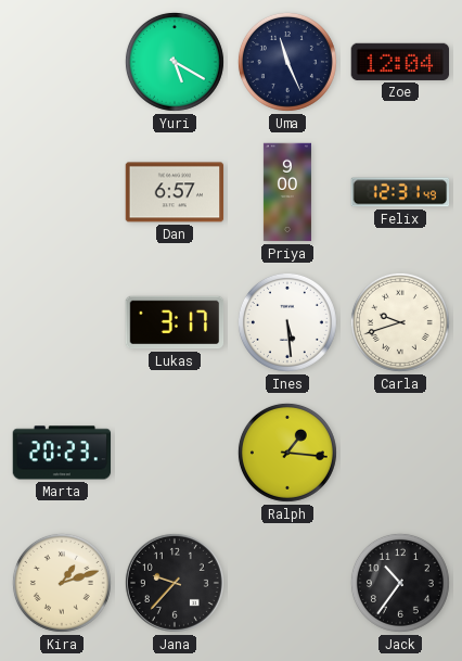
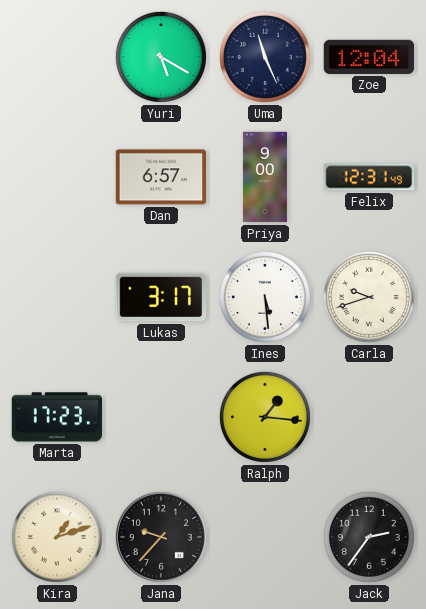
Marta: 20:23 -> 17:23 (57, 417)
Jack: 10:36 -> 2:36 (369, 537)
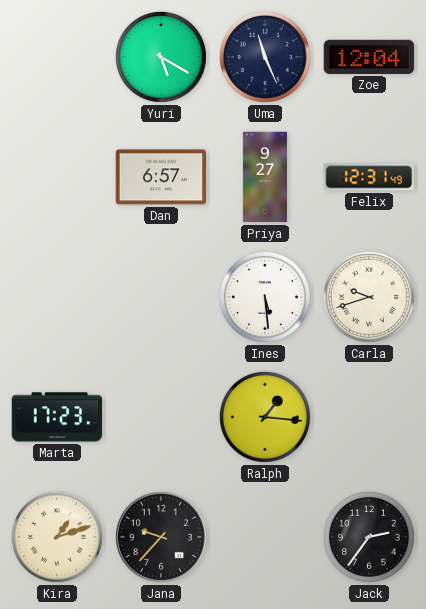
Priya: 9:00 -> 9:27 (265, 177)
Lukas: 3:17 -> none (161, 297)
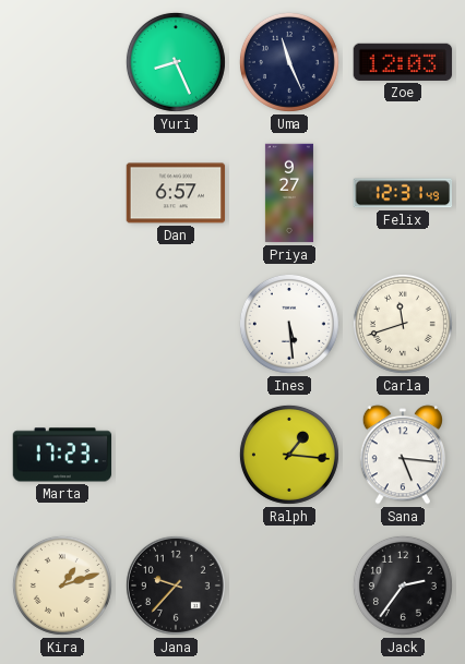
Yuri: 5:20 -> 8:26 (176, 62)
Zoe: 12:04 -> 12:03 (403, 62)
Carla: 9:42 -> 11:42 (403, 324)
Sana: none -> 5:16 (403, 455)
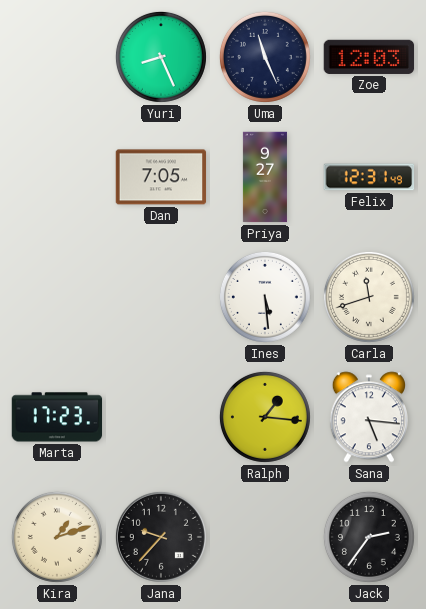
Dan: 6:57 -> 7:05 (161, 177)
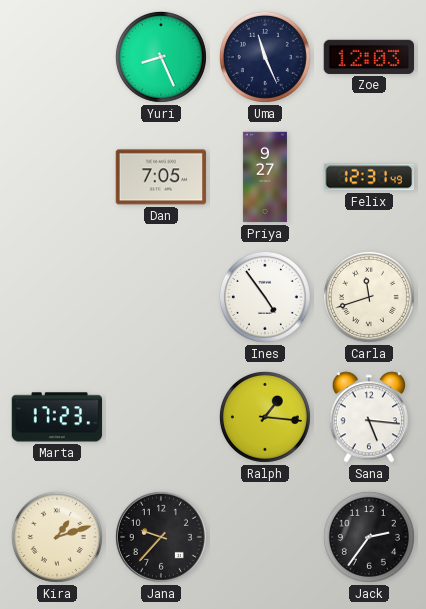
Ines: 5:29 -> 4:54 (265, 297)
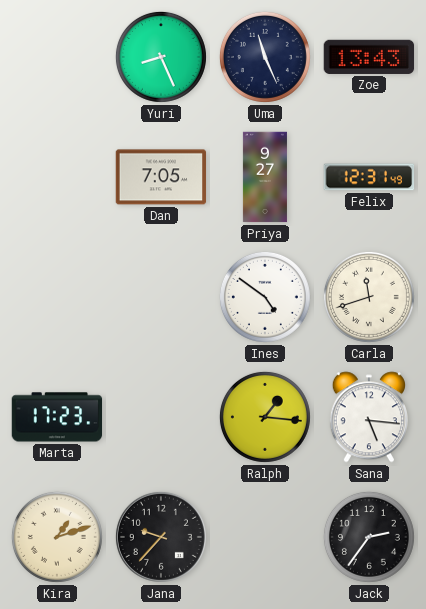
Zoe: 12:03 -> 13:43 (369, 57)
Ines: 4:54 -> 4:51 (265, 297)
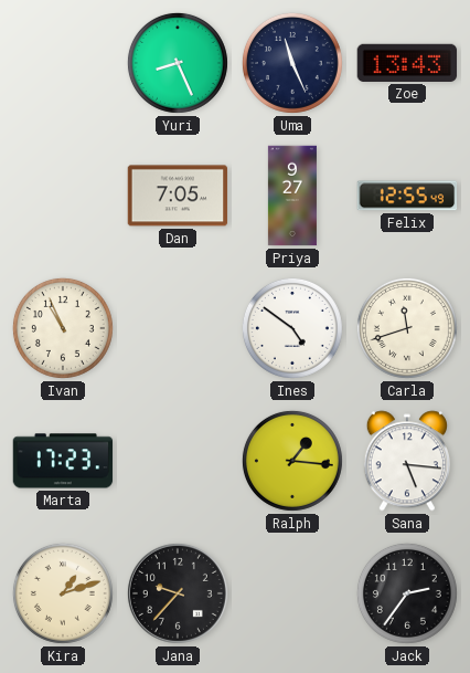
Felix: 12:31 -> 12:55 (407, 196)
Ivan: none -> 10:56 (63, 328)
